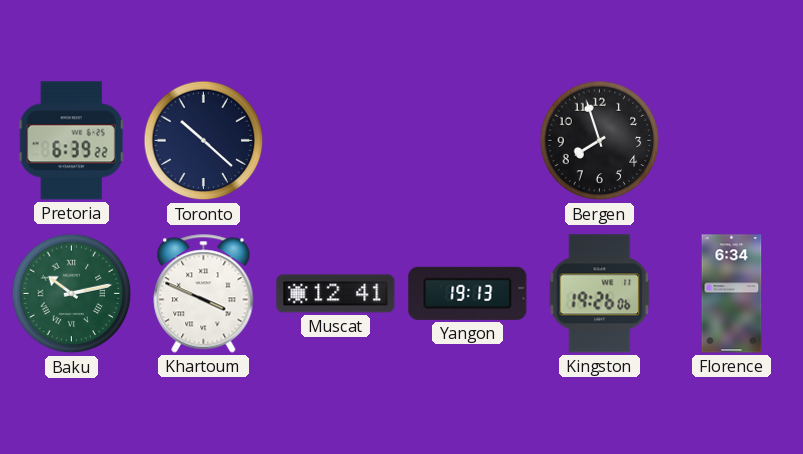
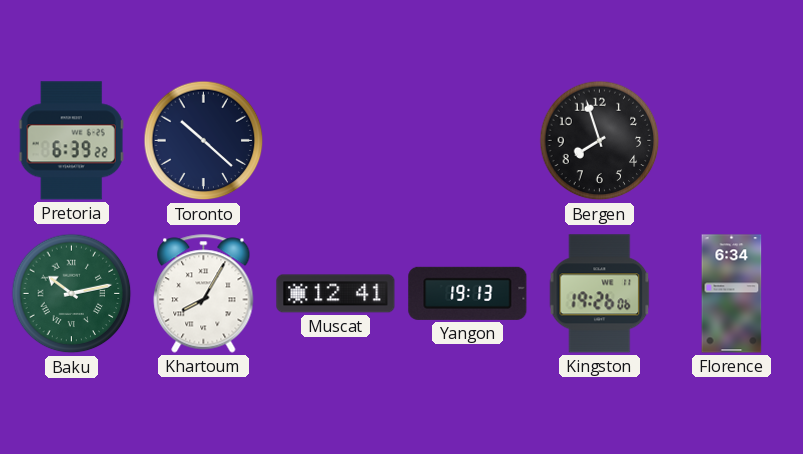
Khartoum: 3:49 -> 8:05 (204, 294)
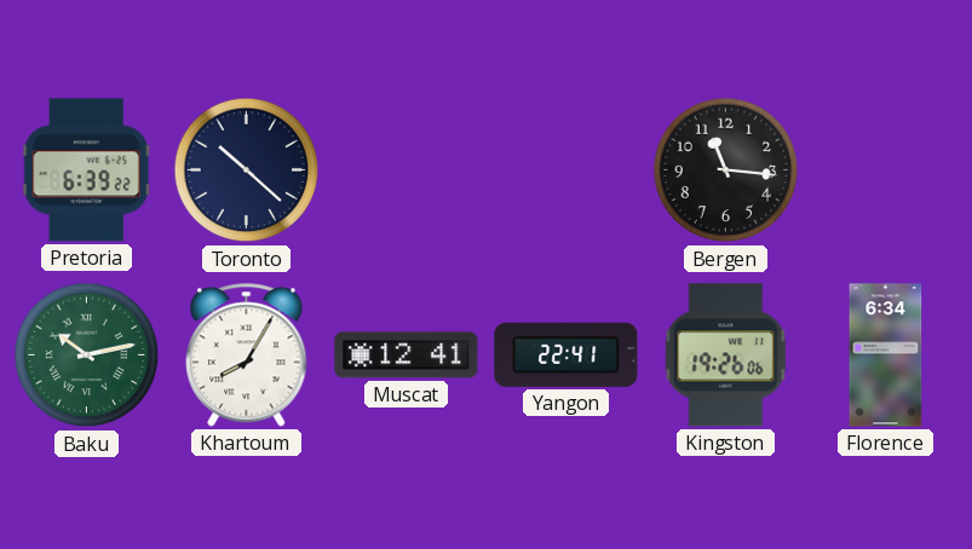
Bergen: 7:57 -> 11:16 (726, 171)
Yangon: 19:13 -> 22:41 (566, 354)
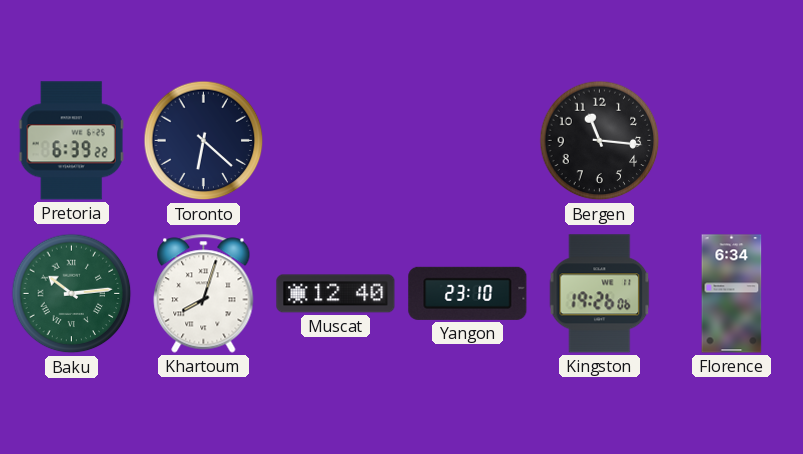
Toronto: 10:22 -> 6:22 (204, 141)
Baku: 10:13 -> 10:14 (72, 294)
Khartoum: 8:05 -> 8:03 (204, 294)
Muscat: 12:41 -> 12:40 (336, 294)
Yangon: 22:41 -> 23:10 (468, 293)
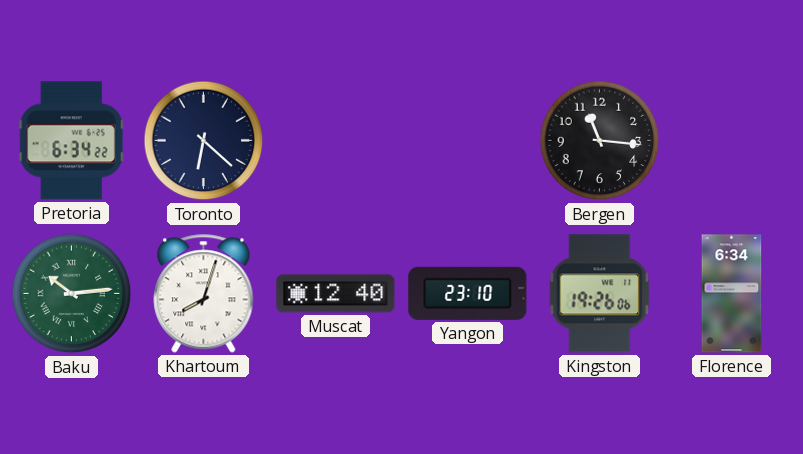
Pretoria: 6:39 -> 6:34 (71, 141)
